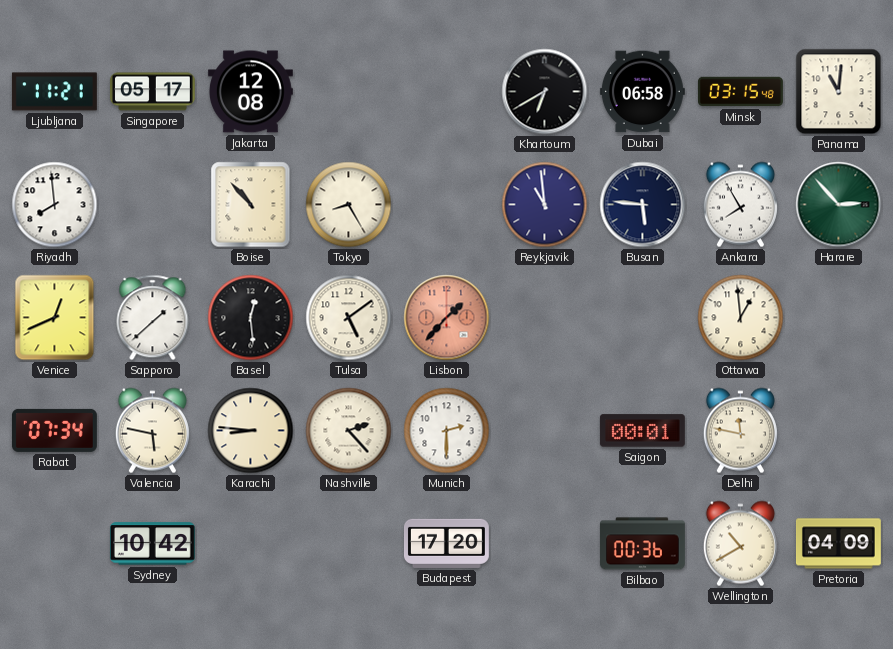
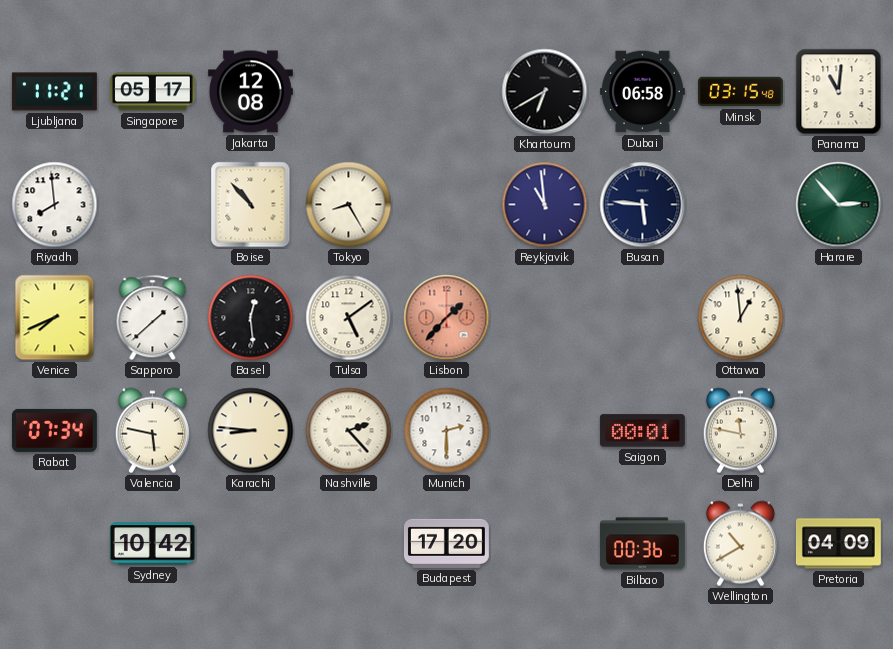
Ankara: 7:55 -> none (740, 205)
Venice: 12:41 -> 7:41 (55, 318)
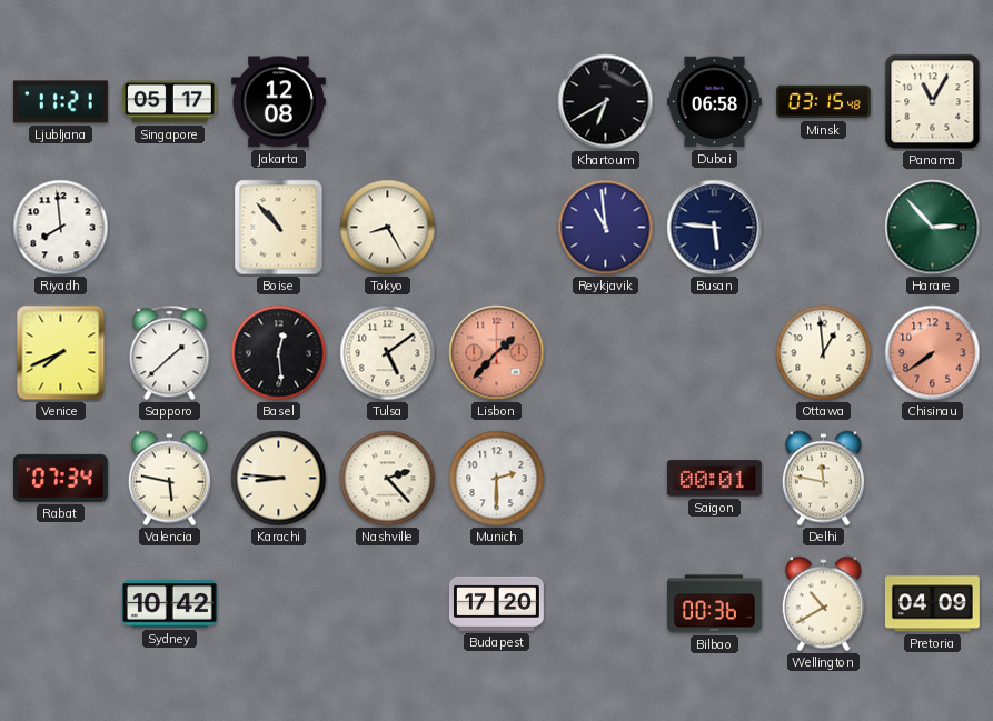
Panama: 11:01 -> 11:05 (933, 102)
Chisinau: none -> 7:39 (933, 353)
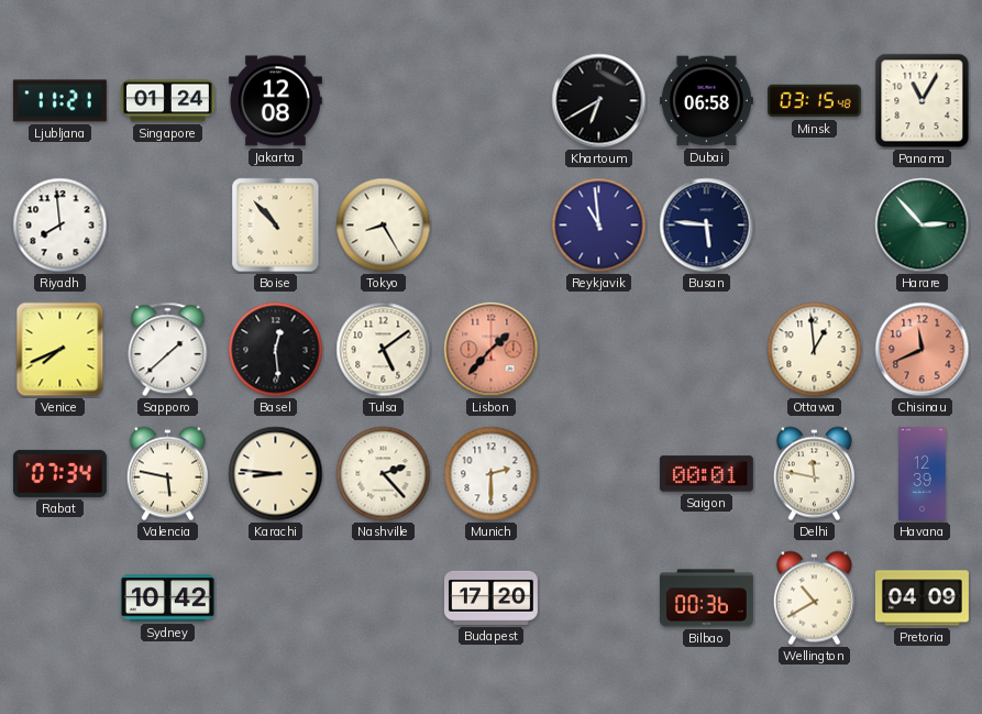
Singapore: 05:17 -> 01:24 (167, 101)
Chisinau: 7:39 -> 11:41 (923, 350)
Havana: none -> 12:39 (923, 474)
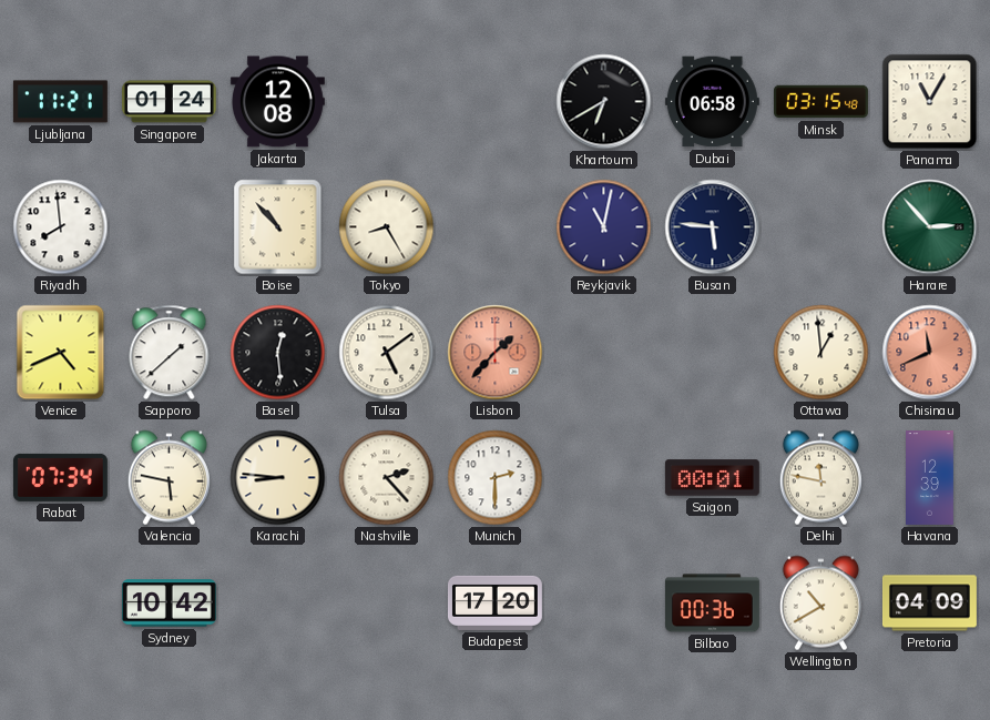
Reykjavik: 10:59 -> 11:02 (604, 227)
Venice: 7:41 -> 4:41 (61, 353)
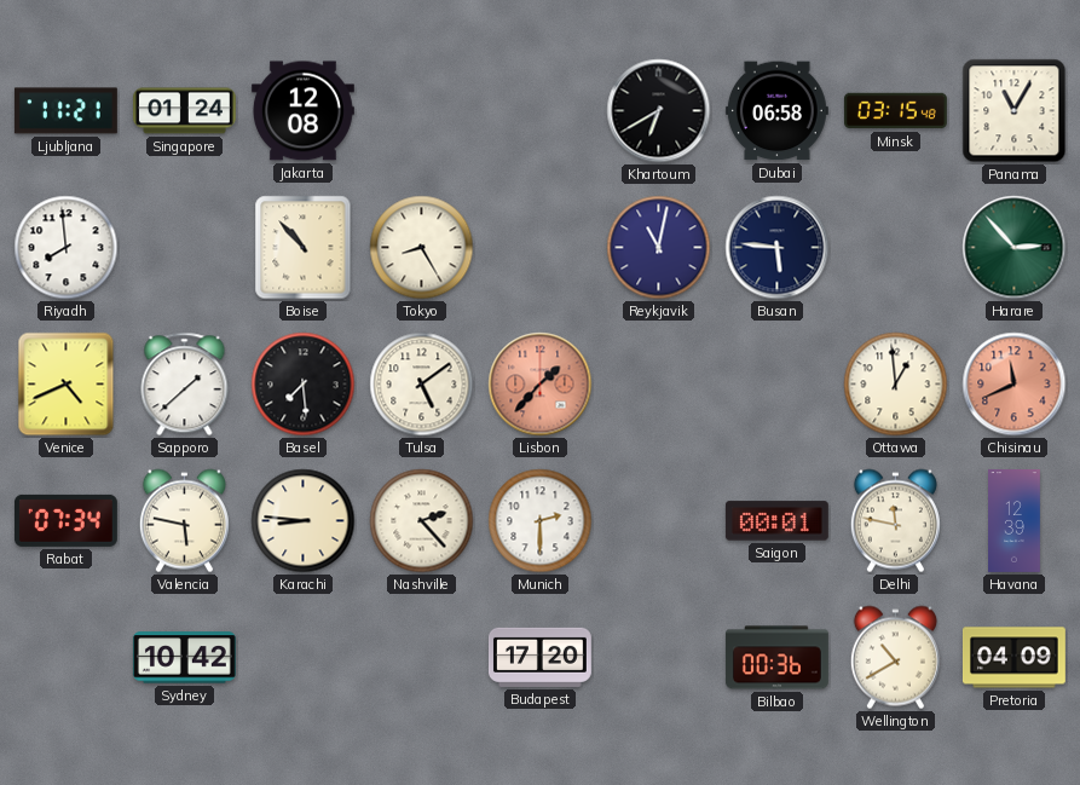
Basel: 12:29 -> 7:29 (304, 385)
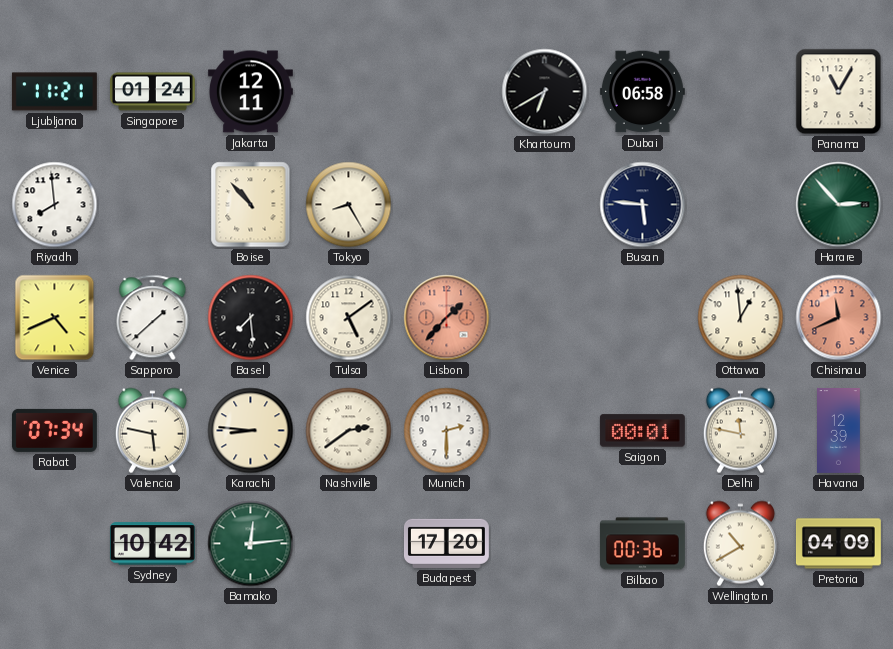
Jakarta: 12:08 -> 12:11 (250, 92)
Minsk: 03:15 -> none (895, 111)
Reykjavik: 11:02 -> none (659, 248)
Nashville: 2:23 -> 2:39 (349, 431)
Bamako: none -> 12:14 (251, 544)
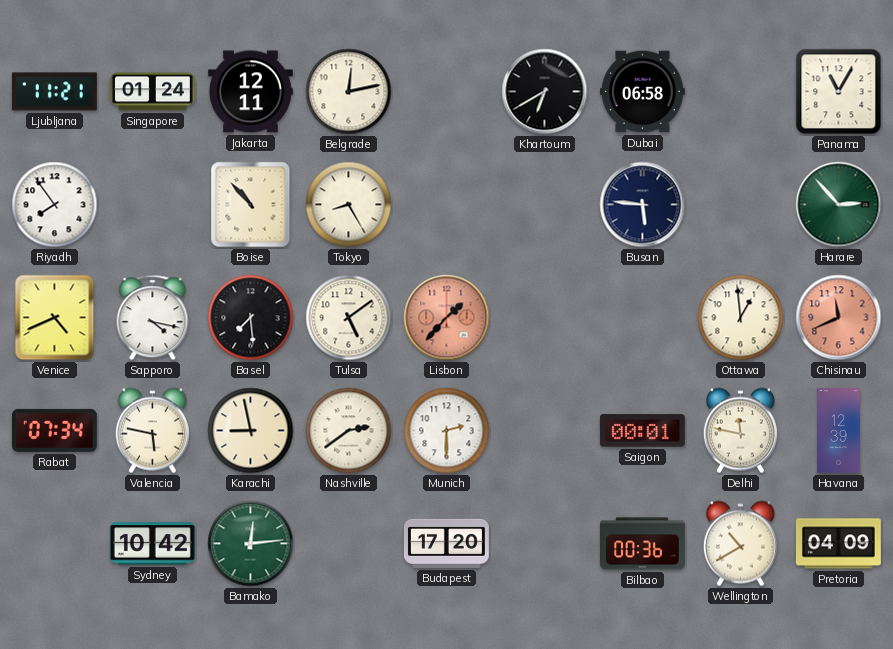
Belgrade: none -> 12:13 (349, 92)
Riyadh: 7:59 -> 7:54 (55, 205)
Sapporo: 1:38 -> 4:17 (153, 318)
Karachi: 8:46 -> 8:58 (251, 431)
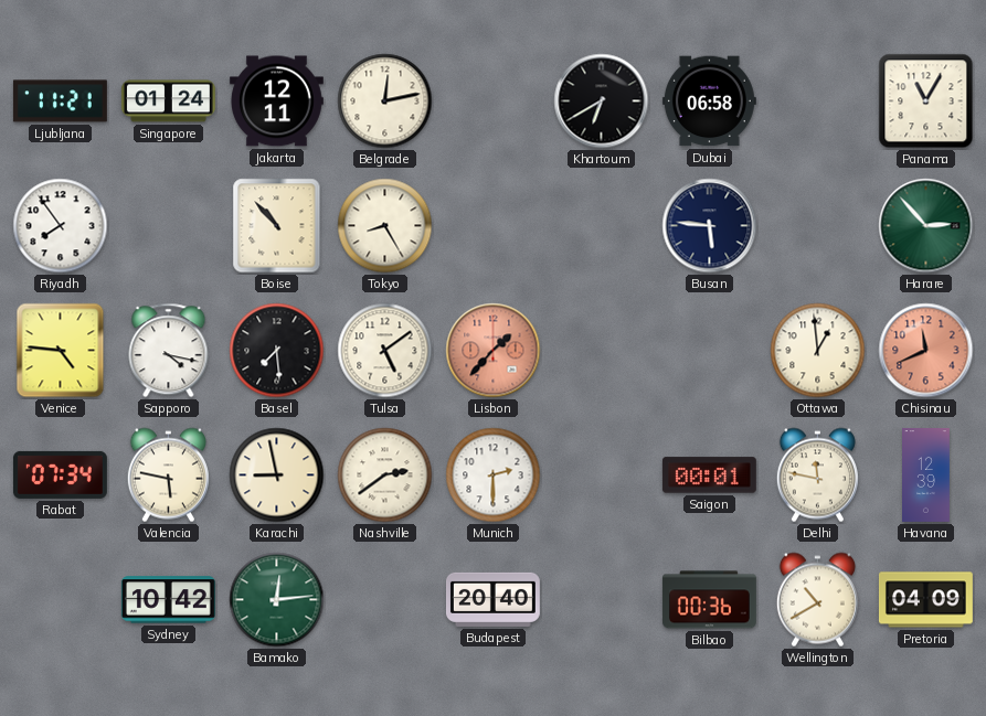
Venice: 4:41 -> 4:46 (61, 351)
Budapest: 17:20 -> 20:40 (492, 599)
